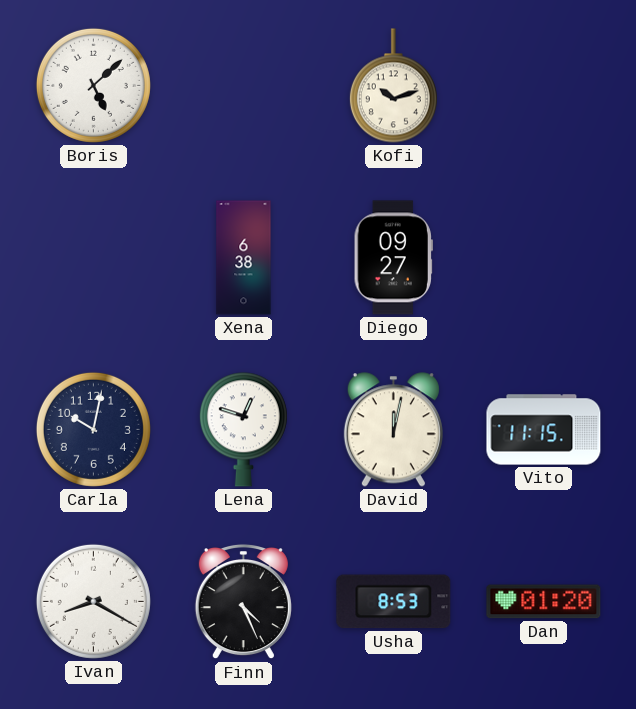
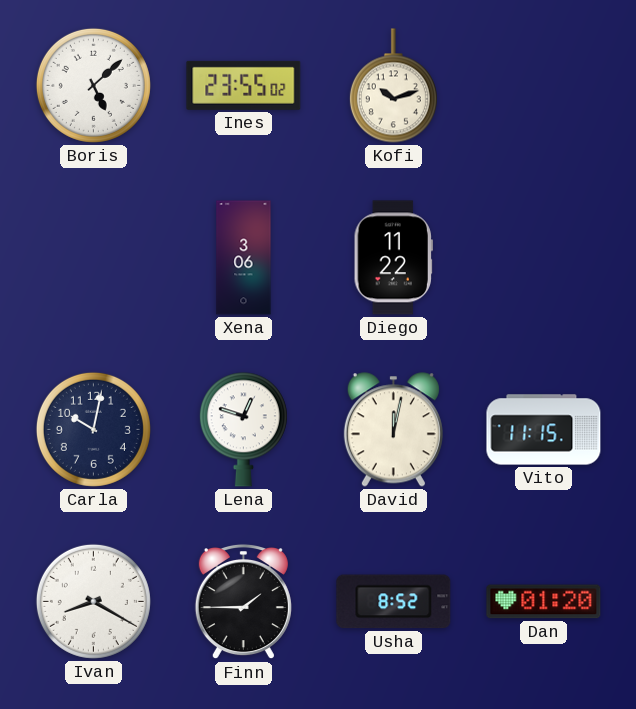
Ines: none -> 23:55 (244, 85)
Xena: 6:38 -> 3:06 (244, 258)
Diego: 09:27 -> 11:22 (393, 258)
Finn: 4:26 -> 1:45 (243, 602)
Usha: 8:53 -> 8:52 (394, 602)
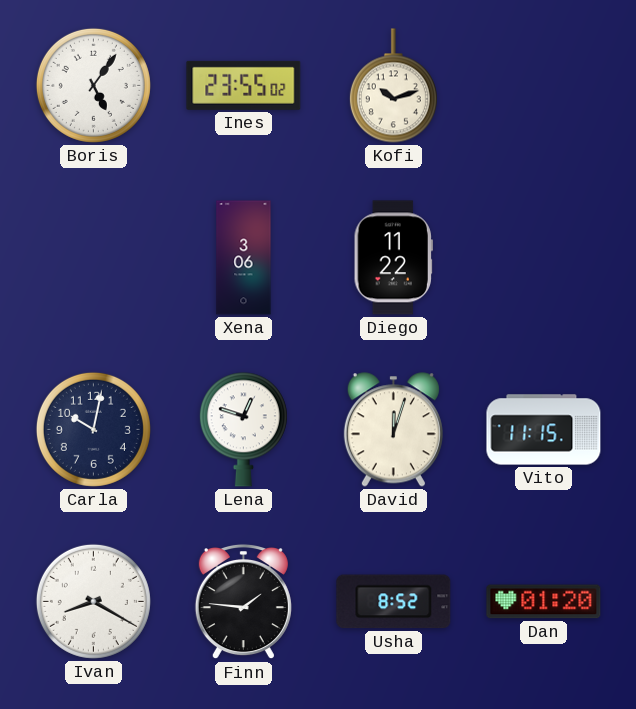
Boris: 5:08 -> 5:06 (93, 85)
David: 12:02 -> 12:03 (393, 430)
Finn: 1:45 -> 1:46 (243, 602)
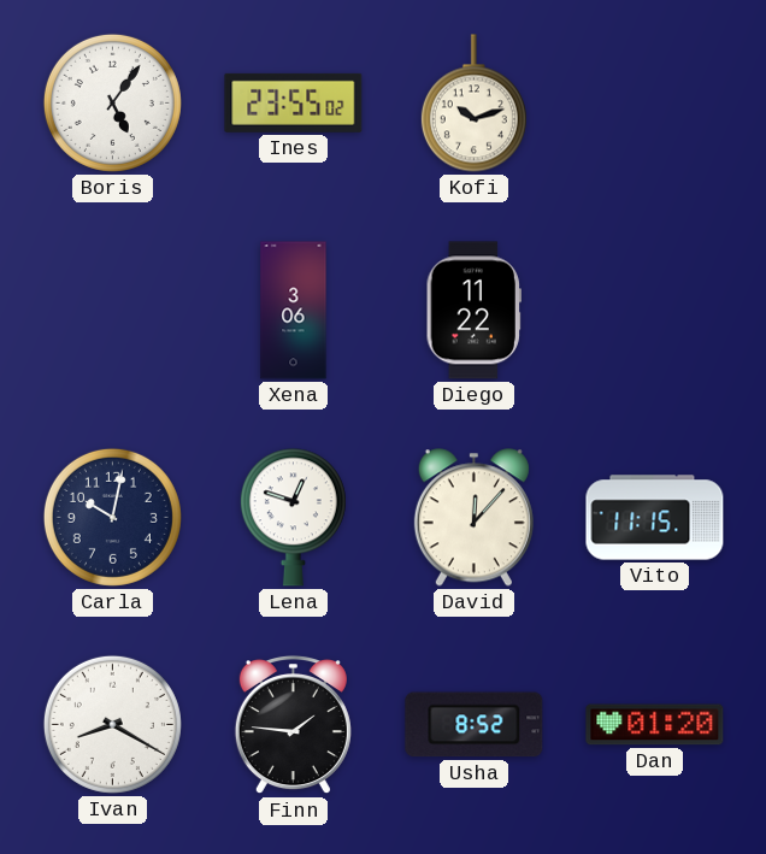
David: 12:03 -> 12:07 (473, 518)
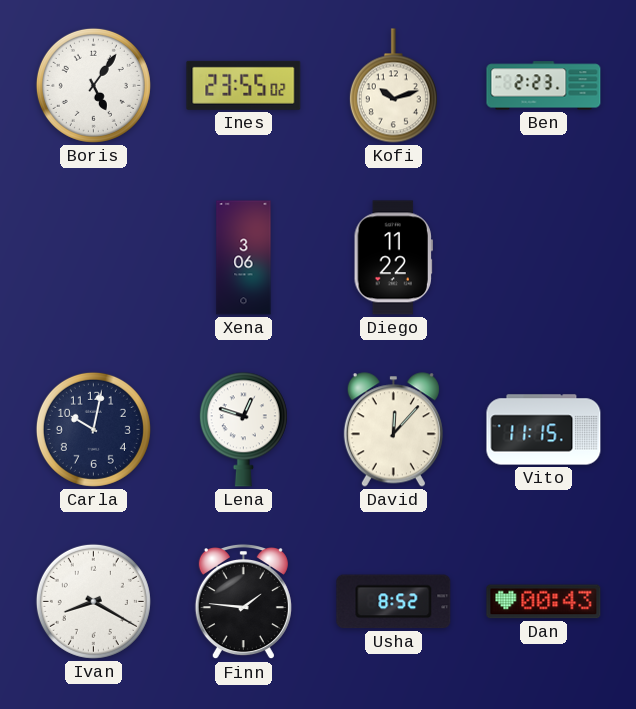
Ben: none -> 2:23 (544, 86)
Dan: 01:20 -> 00:43 (544, 602)
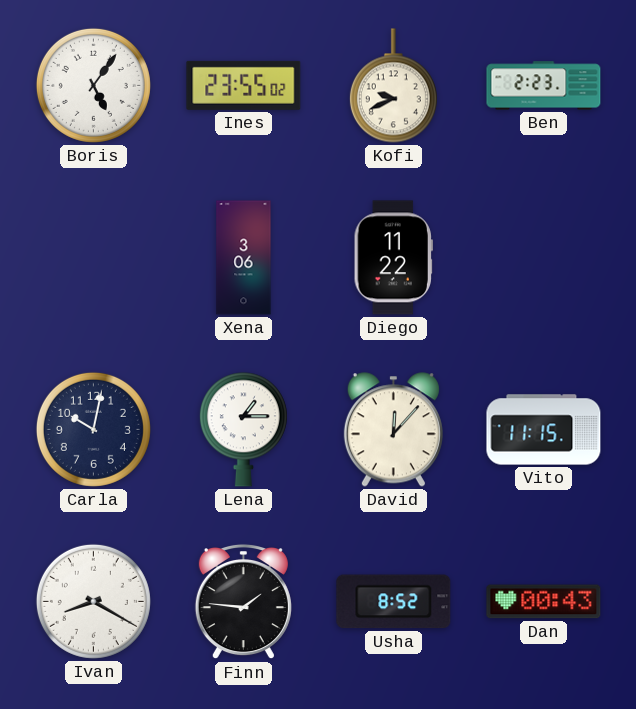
Kofi: 10:12 -> 9:41 (393, 86)
Lena: 12:48 -> 1:15 (243, 430)
